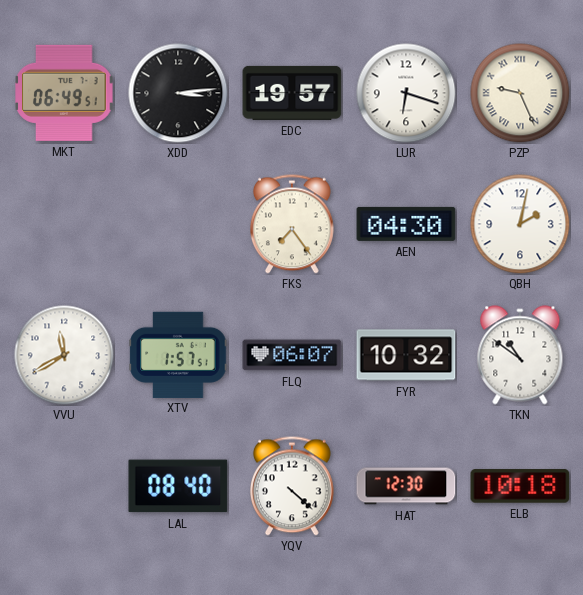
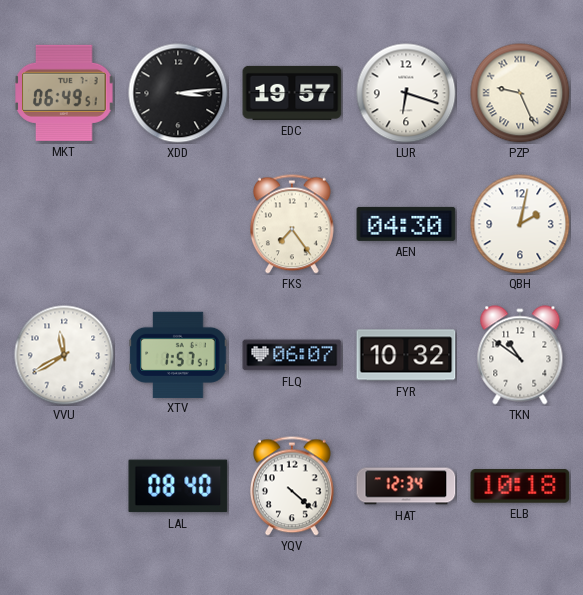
HAT: 12:30 -> 12:34 (406, 486)
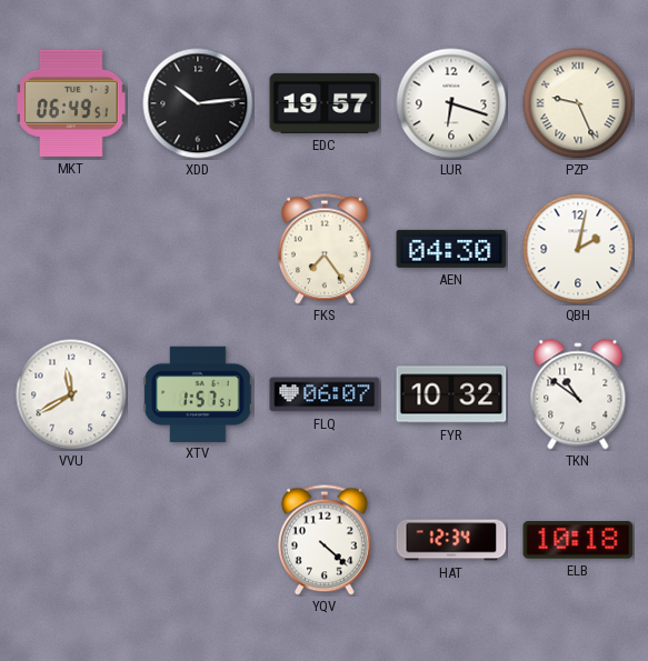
XDD: 3:14 -> 10:14 (198, 103)
LAL: 08:40 -> none (178, 486)
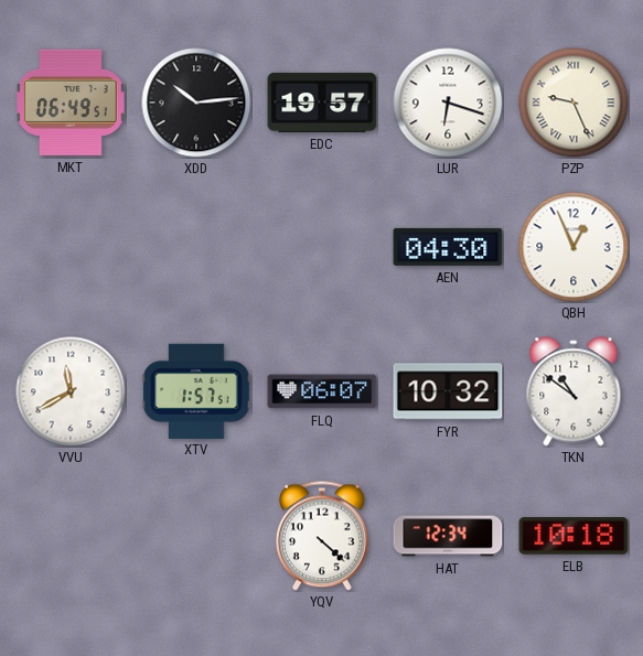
FKS: 7:24 -> none (326, 249)
QBH: 2:02 -> 12:56 (574, 247)
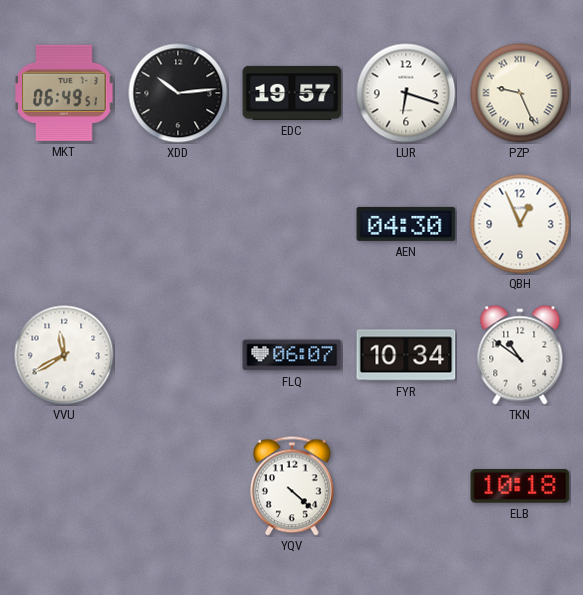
XTV: 1:57 -> none (196, 390)
FYR: 10:32 -> 10:34 (406, 355)
HAT: 12:34 -> none (448, 536)
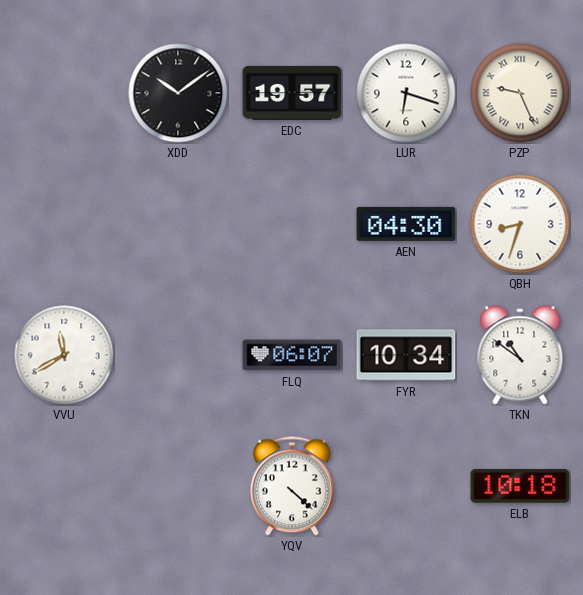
MKT: 06:49 -> none (64, 93)
XDD: 10:14 -> 10:09 (178, 93)
QBH: 12:56 -> 8:33 (520, 224)
